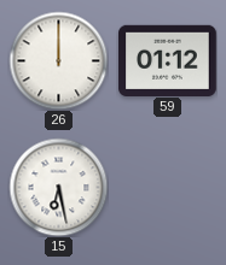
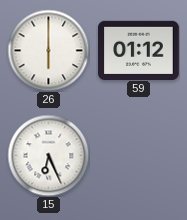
26: 12:00 -> 6:00 (48, 50)
15: 6:28 -> 6:26 (48, 155)
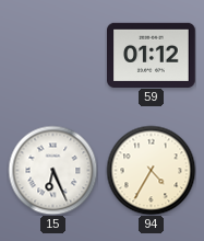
26: 6:00 -> none (48, 50)
94: none -> 4:35 (151, 170)
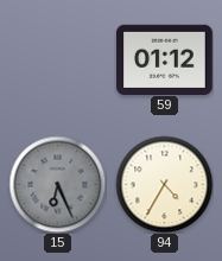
15 dial: white -> grey (57, 184)
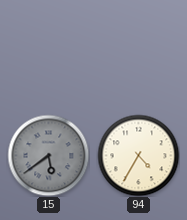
59: 01:12 -> none (165, 59)
15: 6:26 -> 5:39 (48, 155)
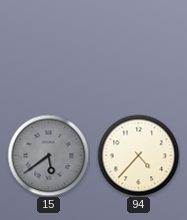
94: 4:35 -> 4:37 (138, 155)
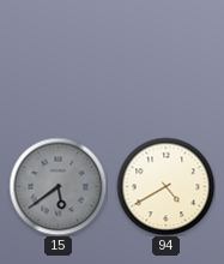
94: 4:37 -> 4:40 (165, 186)
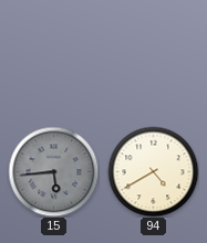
15: 5:39 -> 5:44 (53, 171)
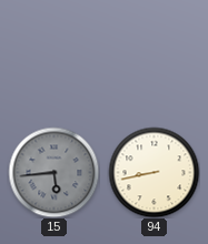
94: 4:40 -> 8:43 (153, 172)
